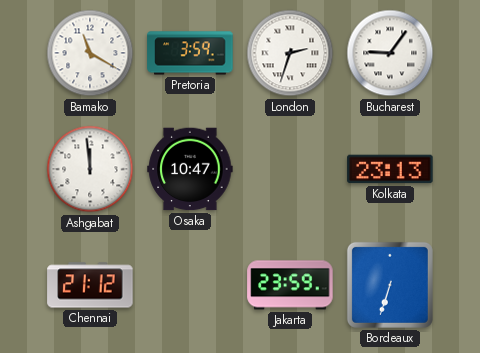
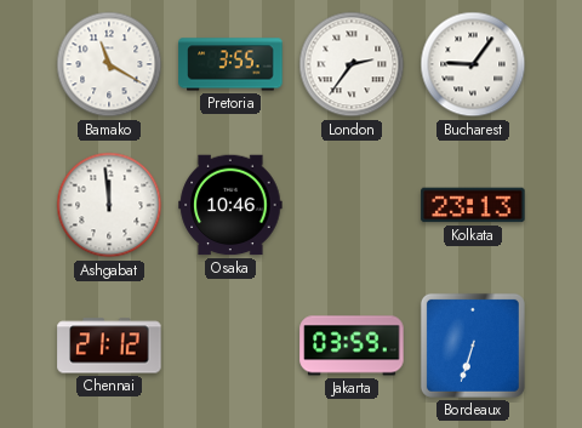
Pretoria: 3:59 -> 3:55 (230, 64)
London: 2:33 -> 2:36 (352, 64)
Osaka: 10:47 -> 10:46 (230, 205)
Jakarta: 23:59 -> 03:59 (352, 346)
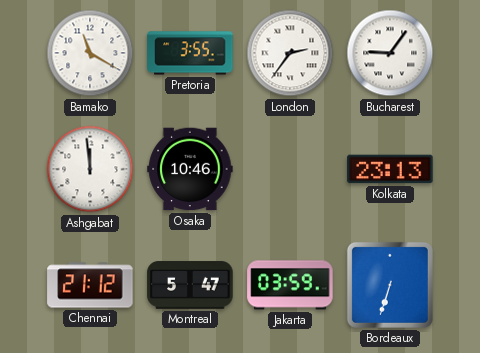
Montreal: none -> 5:47 (190, 285)
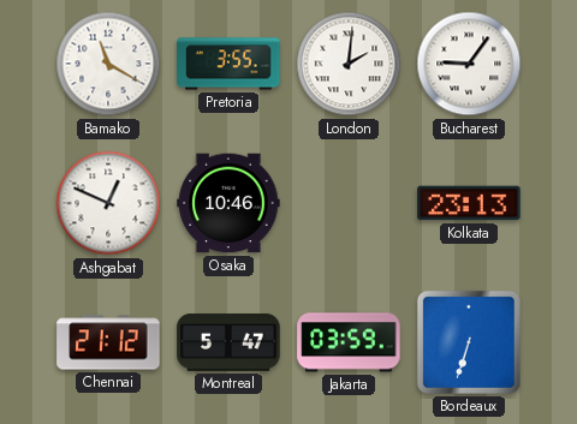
London: 2:36 -> 2:01 (349, 64)
Ashgabat: 11:59 -> 12:49 (108, 203)
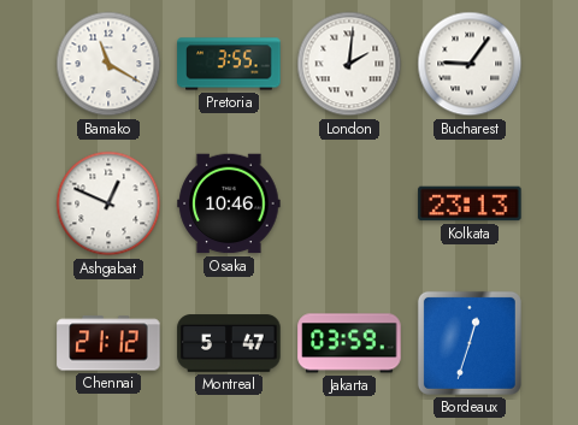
Bordeaux: 6:33 -> 12:33 (470, 343)
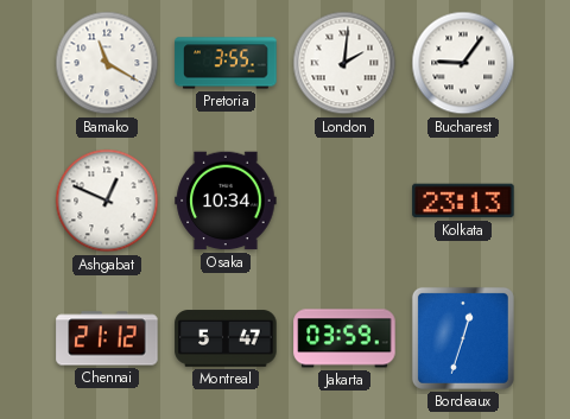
Osaka: 10:46 -> 10:34 (226, 201)
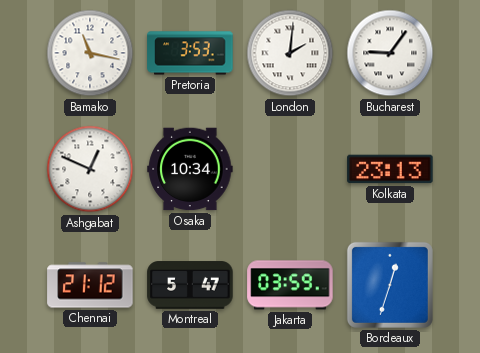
Bamako: 11:20 -> 11:17 (90, 53)
Pretoria: 3:55 -> 3:53 (190, 53)
